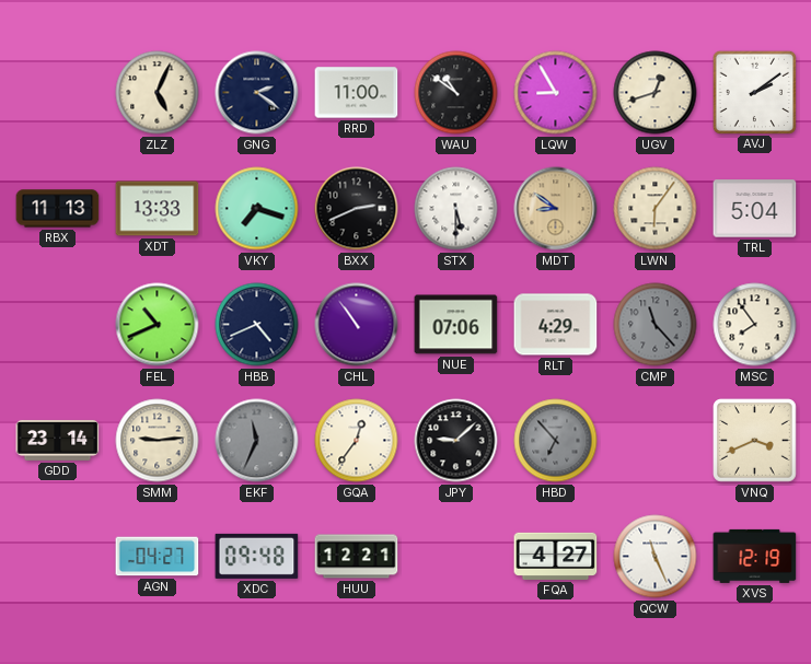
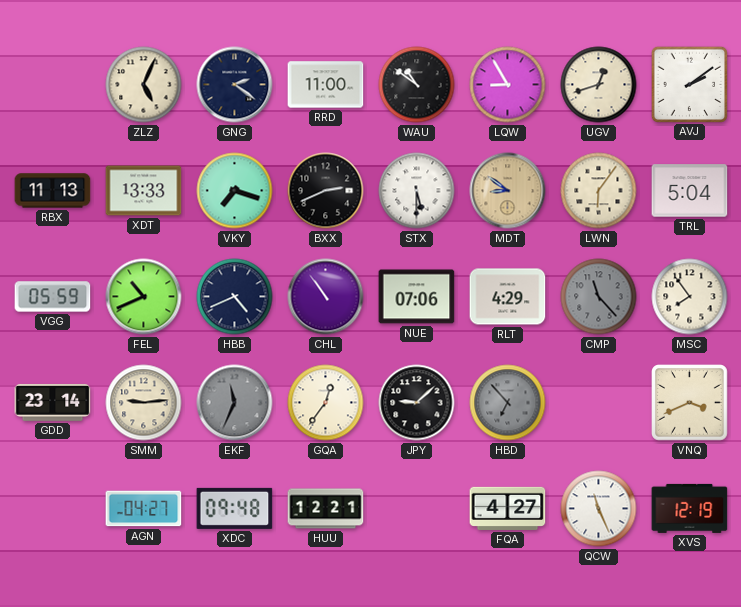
VGG: none -> 05:59 (53, 297)
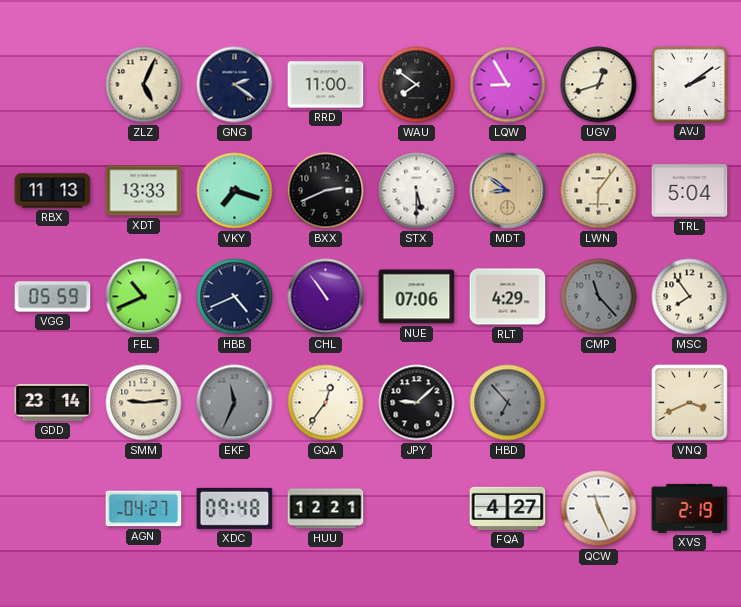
WAU: 10:51 -> 7:51 (417, 85)
XVS: 12:19 -> 2:19 (690, 508)
